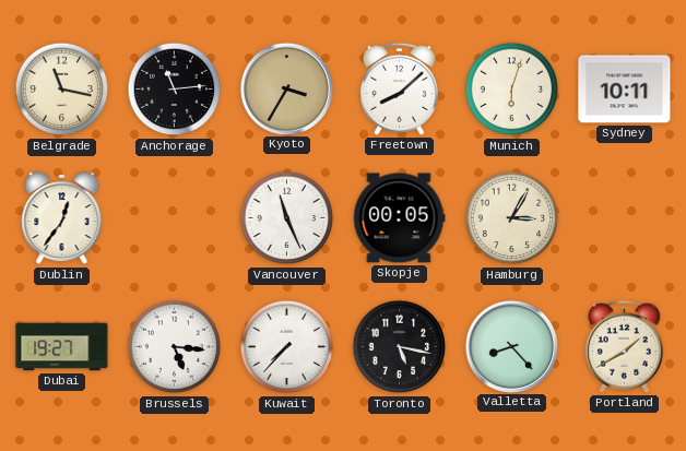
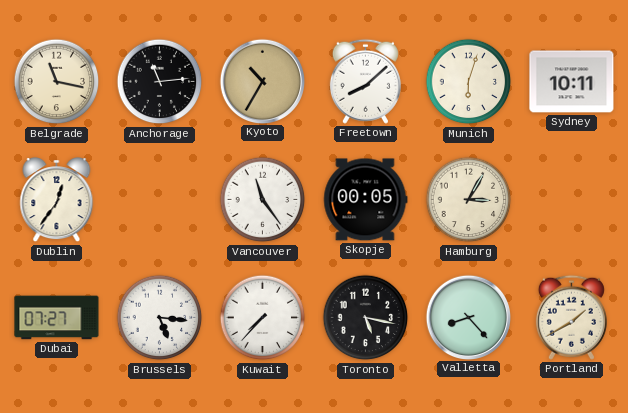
Kyoto: 3:35 -> 10:35 (262, 81)
Vancouver: 11:26 -> 11:24 (263, 200)
Dubai: 19:27 -> 07:27 (57, 318)
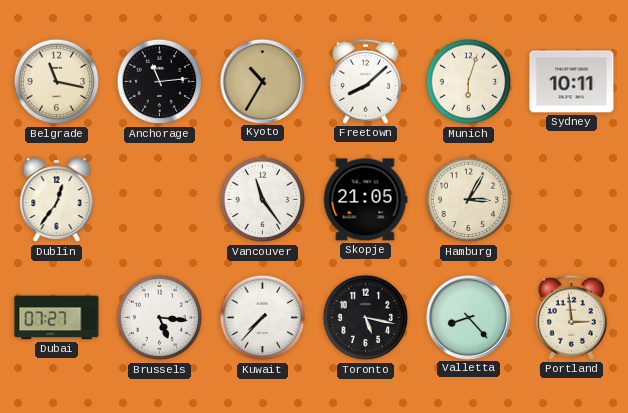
Skopje: 00:05 -> 21:05 (366, 200)
Portland: 1:40 -> 2:59 (571, 317)
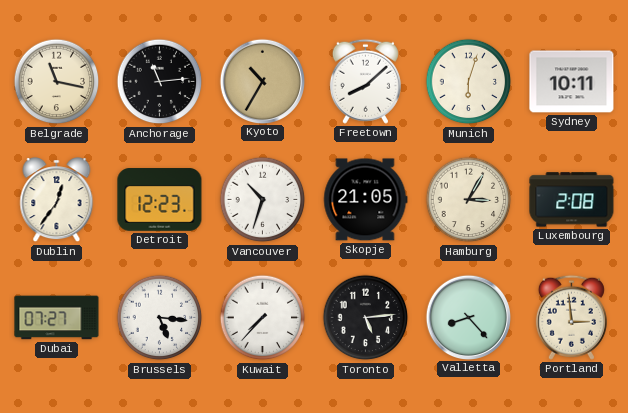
Detroit: none -> 12:23 (160, 200)
Vancouver: 11:24 -> 10:33 (263, 200)
Luxembourg: none -> 2:08 (572, 200)
Toronto: 5:17 -> 5:14 (366, 318)
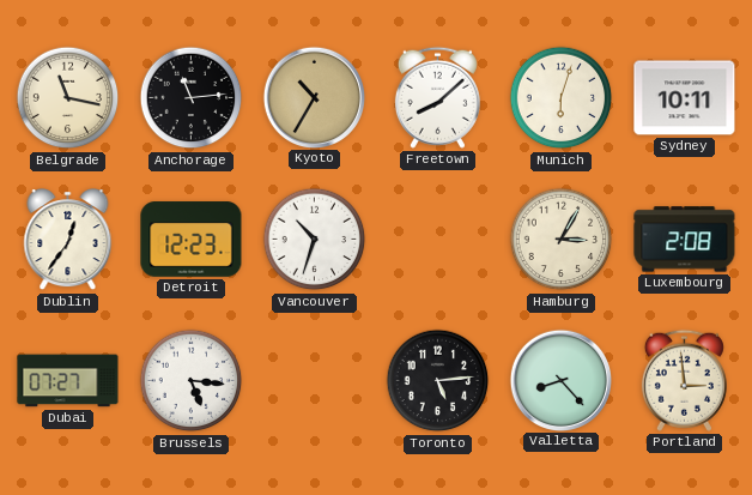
Skopje: 21:05 -> none (366, 200)
Kuwait: 7:37 -> none (263, 318)
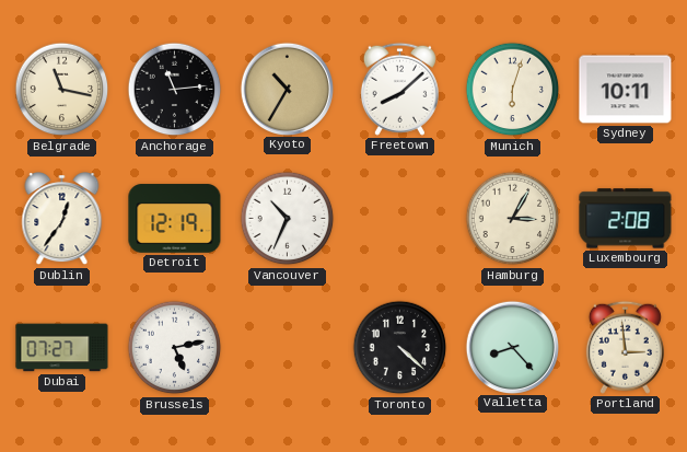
Detroit: 12:23 -> 12:19 (175, 219)
Vancouver: 10:33 -> 10:34 (288, 219)
Brussels: 5:16 -> 5:13 (175, 348)
Toronto: 5:14 -> 4:22 (400, 348)
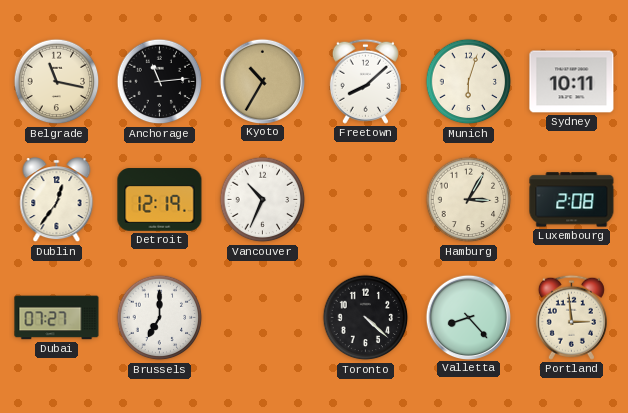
Brussels: 5:13 -> 7:00 (160, 318)
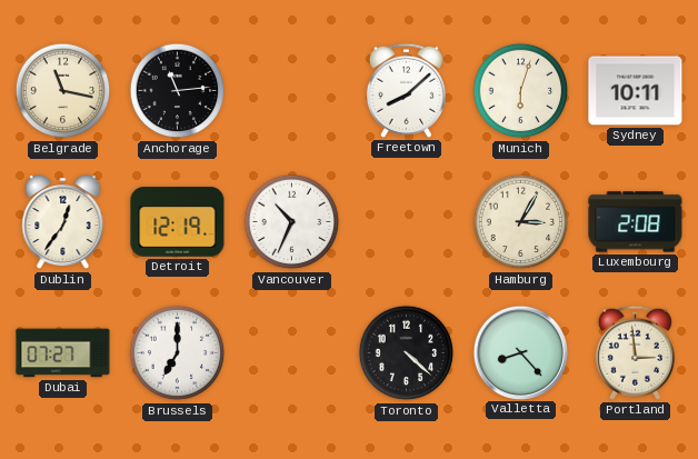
Kyoto: 10:35 -> none (262, 81)
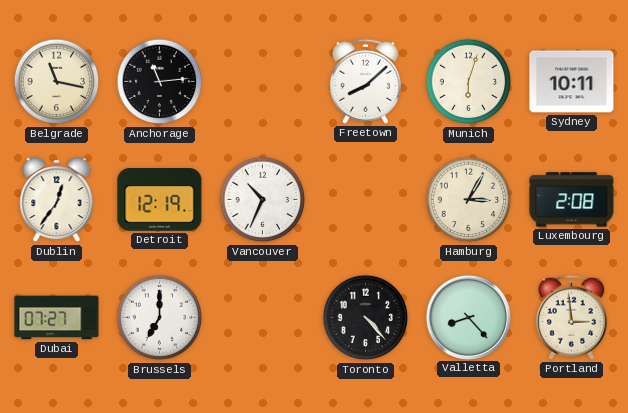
Toronto: 4:22 -> 4:23 (366, 318)
